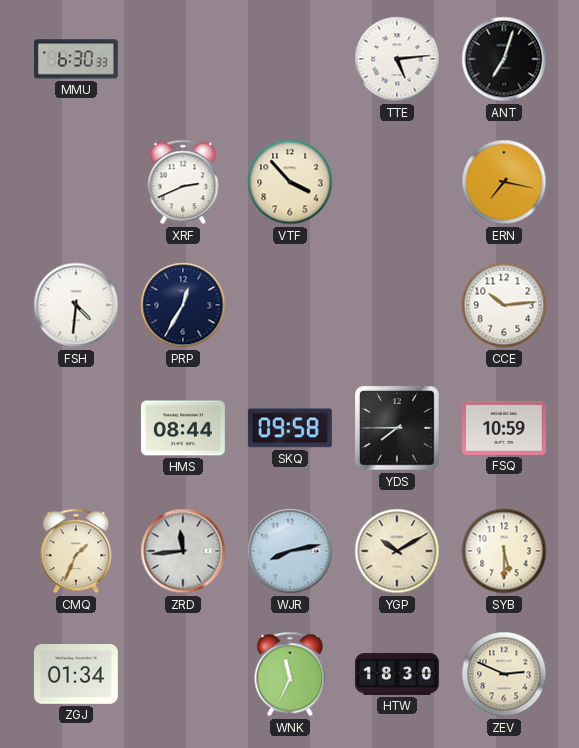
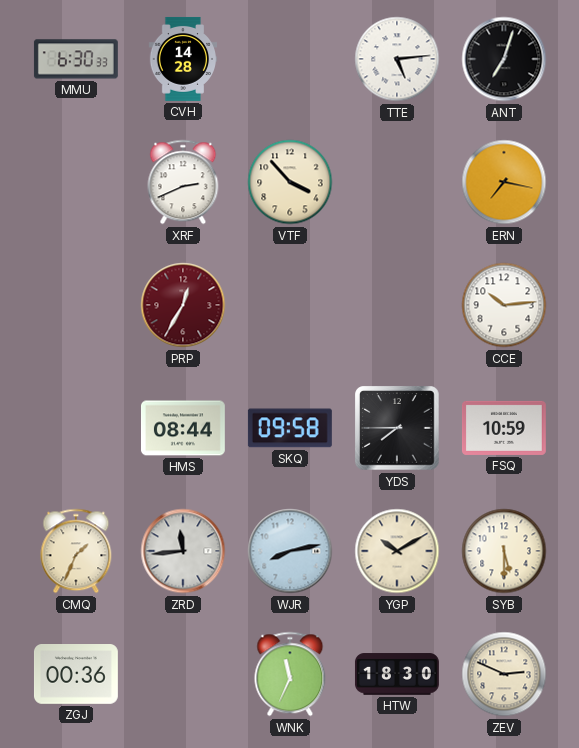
CVH: none -> 14:28 (182, 59)
FSH: 4:31 -> none (76, 305)
PRP dial: navy -> burgundy (183, 305)
ZGJ: 01:34 -> 00:36 (76, 675)
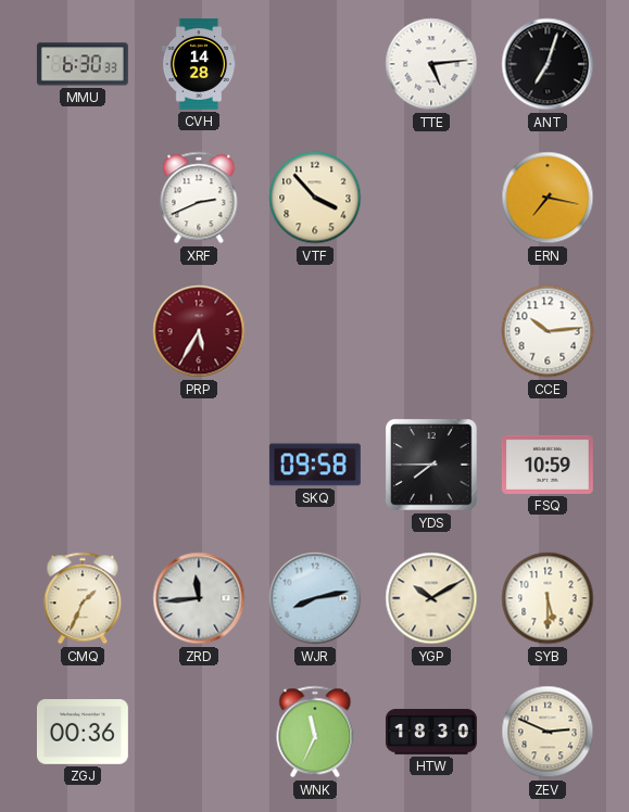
PRP: 12:35 -> 5:35 (199, 331)
HMS: 08:44 -> none (183, 428)
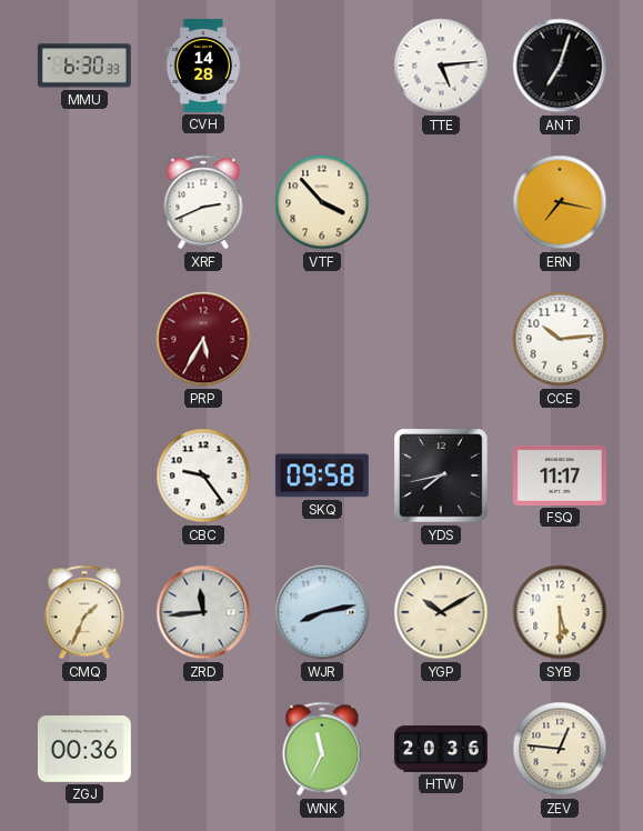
CBC: none -> 9:24 (203, 475)
YDS: 7:45 -> 7:43 (441, 475)
FSQ: 10:59 -> 11:17 (560, 475)
HTW: 18:30 -> 20:36 (441, 749)
ZEV: 2:49 -> 12:46 (560, 749)
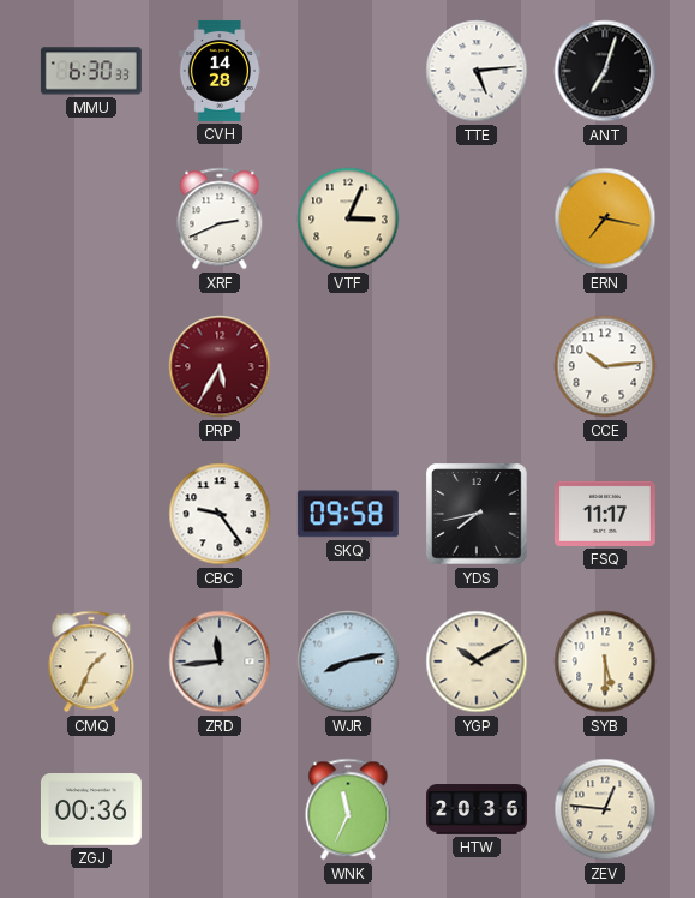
VTF: 3:53 -> 3:04 (348, 218)
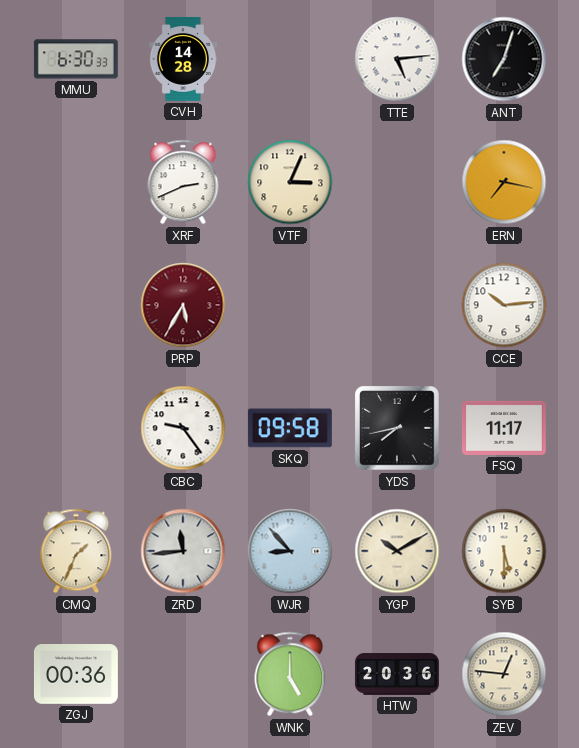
WJR: 8:13 -> 8:53 (290, 551)
WNK: 11:34 -> 5:00 (290, 674)
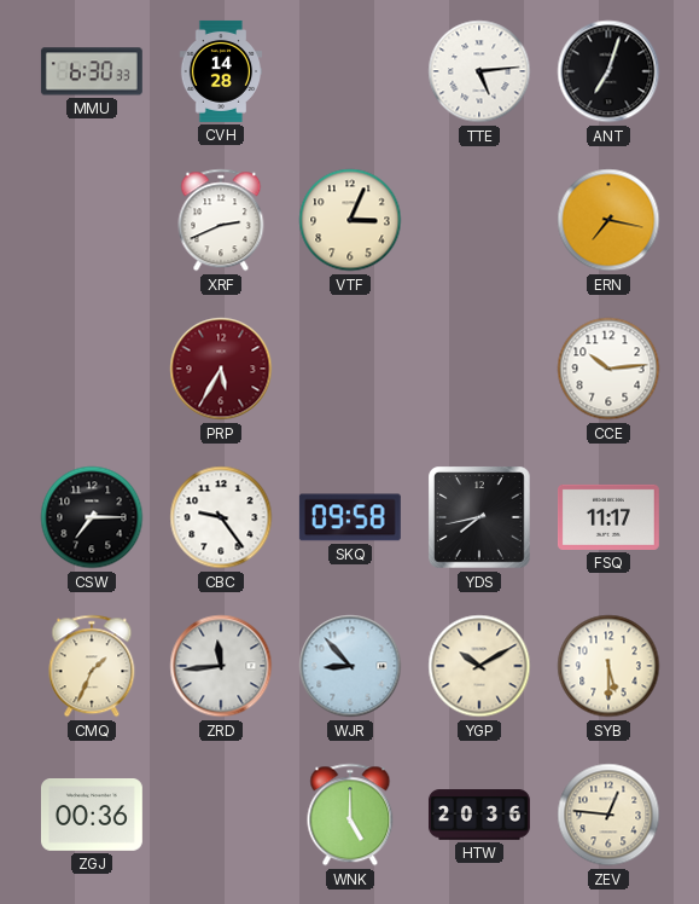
CSW: none -> 7:15 (92, 517)
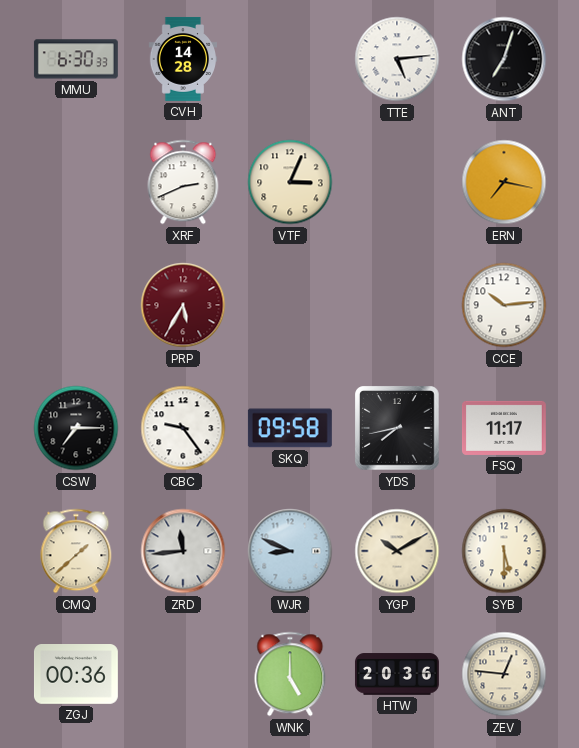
CMQ: 1:34 -> 1:38 (76, 551)
WJR: 8:53 -> 8:49 (290, 551)
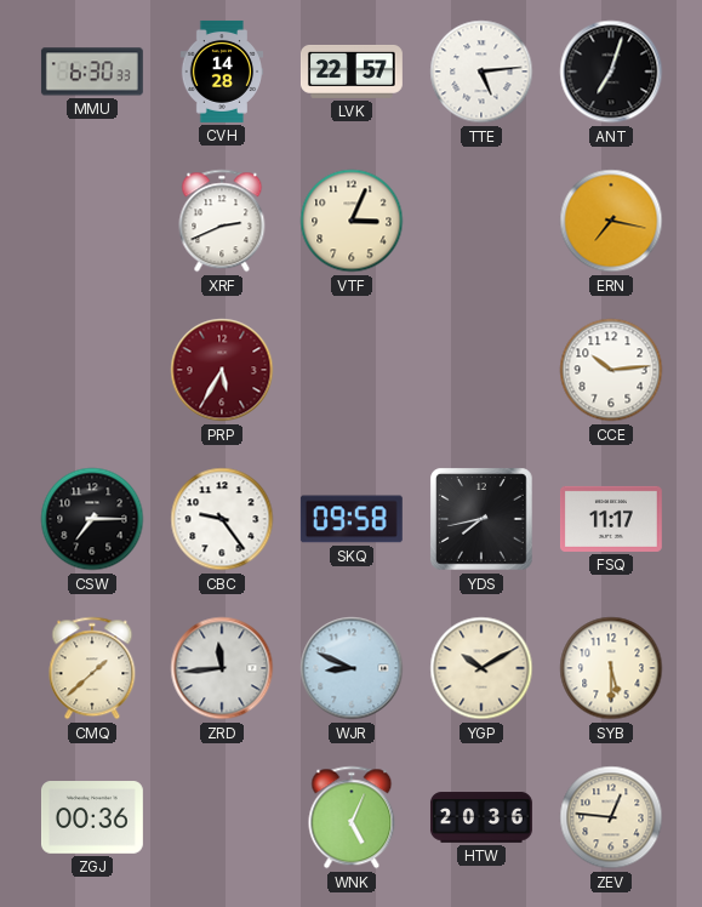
LVK: none -> 22:57 (352, 72)
WNK: 5:00 -> 5:04 (352, 817)
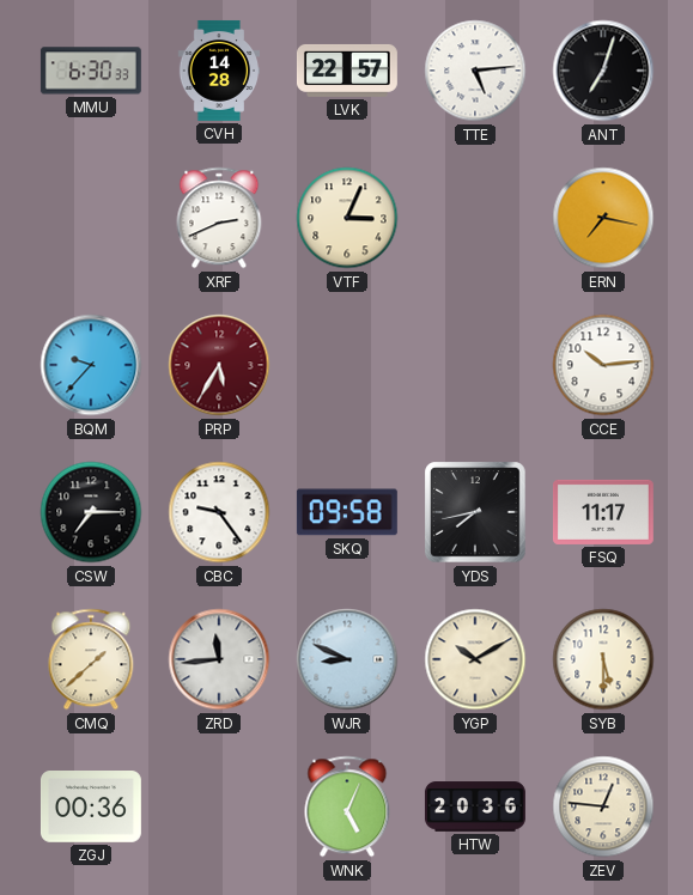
BQM: none -> 9:37 (91, 365)
